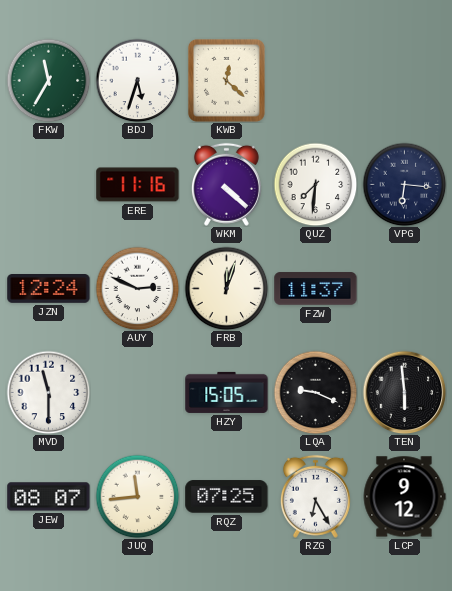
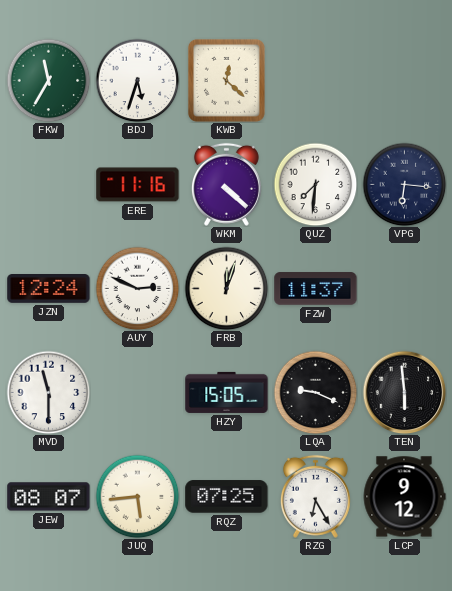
JUQ: 11:44 -> 5:44 (137, 496)
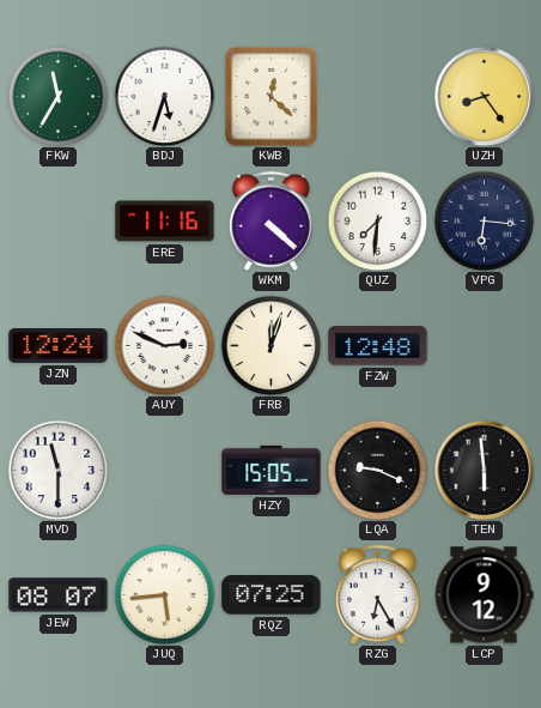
UZH: none -> 8:24 (484, 96)
FZW: 11:37 -> 12:48 (378, 346)
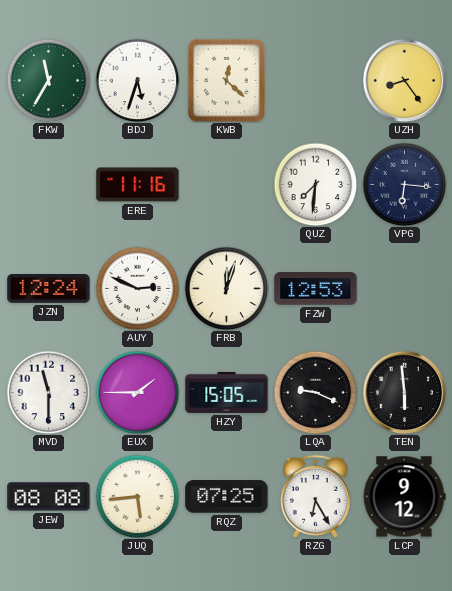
WKM: 4:22 -> none (270, 220)
FZW: 12:48 -> 12:53 (316, 289)
EUX: none -> 1:45 (137, 392)
JEW: 08:07 -> 08:08 (49, 497)
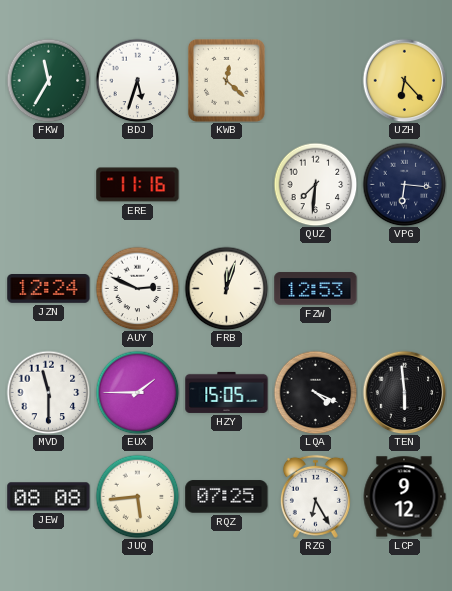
UZH: 8:24 -> 6:23 (404, 80)
LQA: 9:19 -> 4:19 (315, 392)
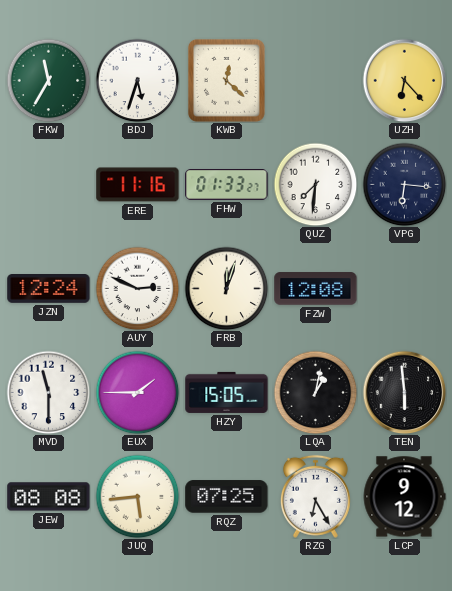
FHW: none -> 01:33 (227, 185)
FZW: 12:53 -> 12:08 (316, 289)
LQA: 4:19 -> 1:02 (315, 392)
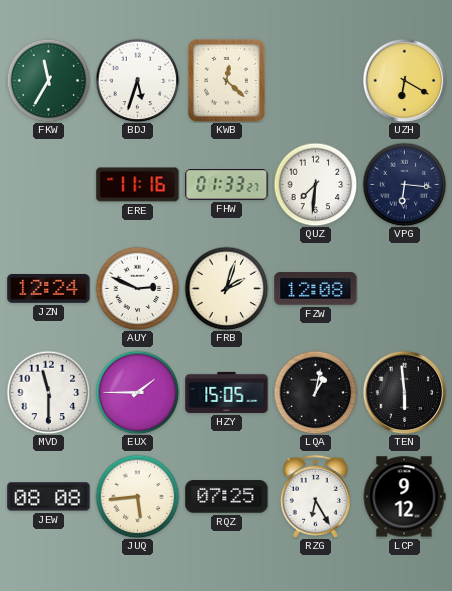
UZH: 6:23 -> 6:20 (404, 80)
FRB: 12:03 -> 2:03 (226, 288)
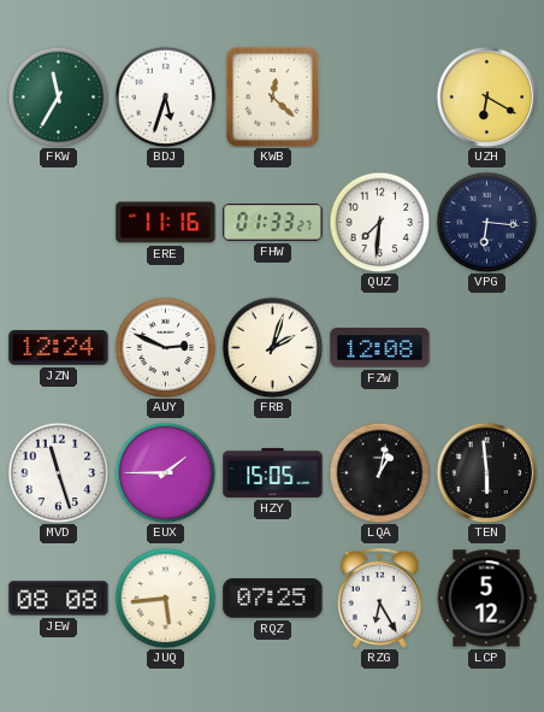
MVD: 11:30 -> 11:27 (58, 472)
LCP: 9:12 -> 5:12 (486, 599)
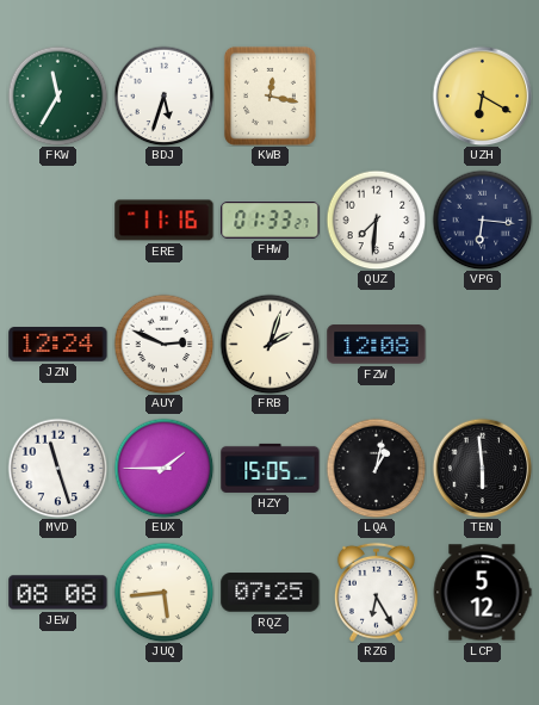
KWB: 12:22 -> 12:17 (269, 95)
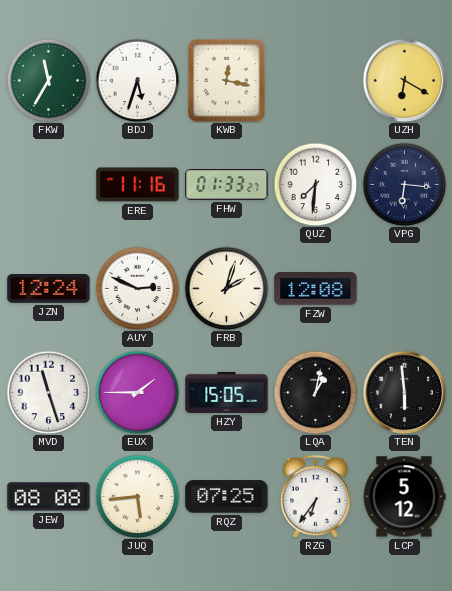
RZG: 6:25 -> 6:36 (315, 496)
